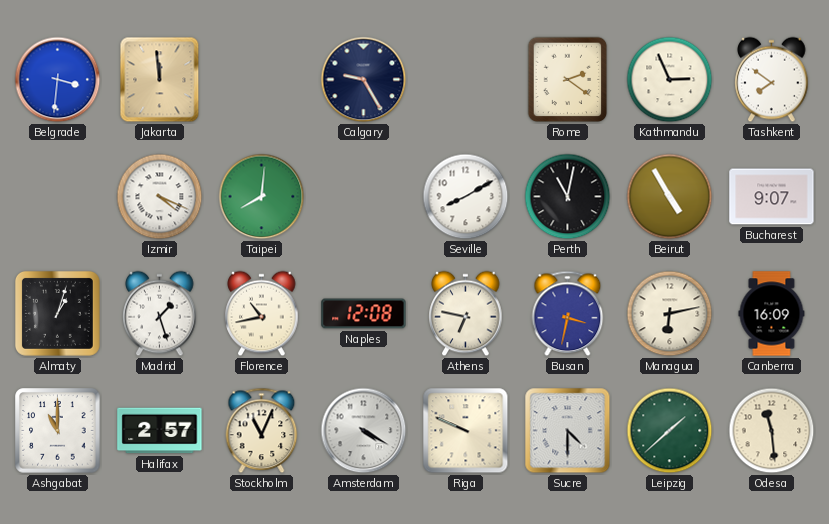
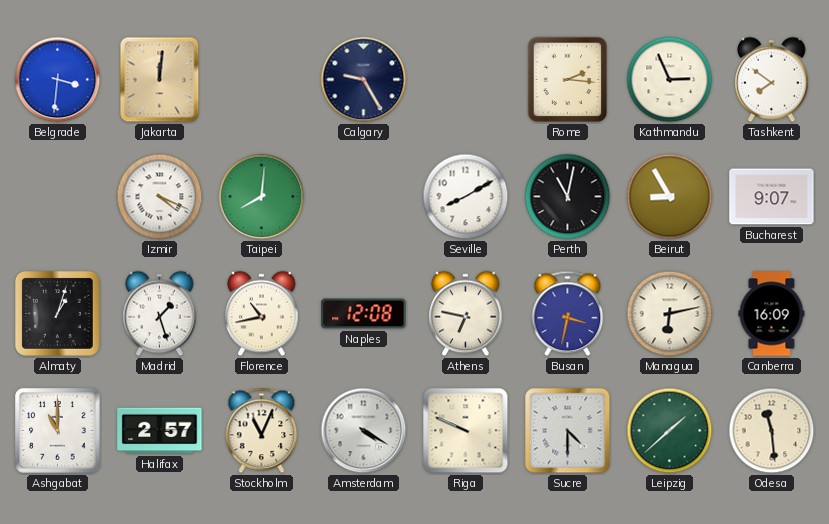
Jakarta: 11:59 -> 12:01 (160, 80)
Rome: 2:21 -> 2:16 (568, 80)
Beirut: 4:55 -> 8:55 (670, 197)
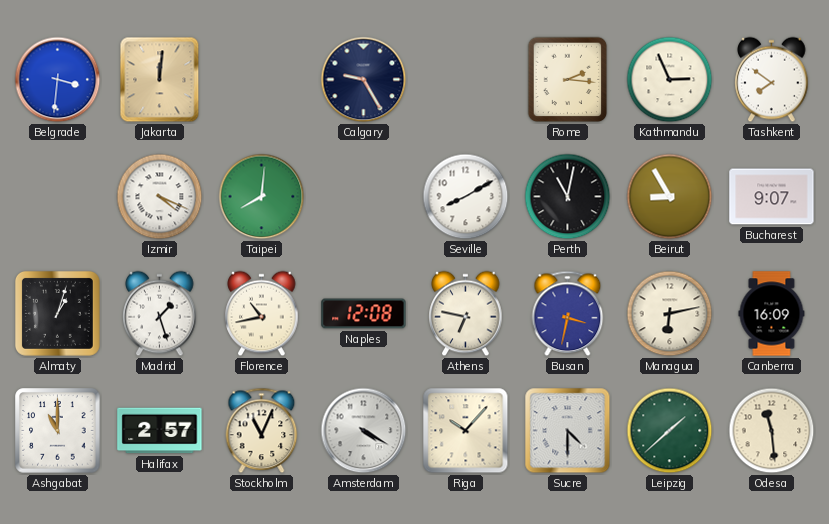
Riga: 9:49 -> 10:07 (466, 431)
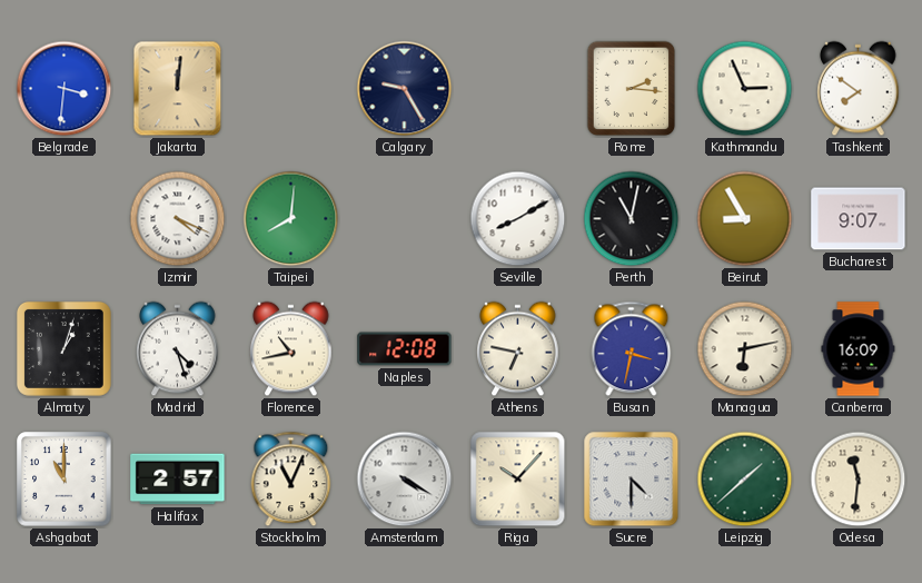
Madrid: 1:27 -> 4:27 (178, 349)
Odesa: 11:29 -> 11:31 (859, 480)
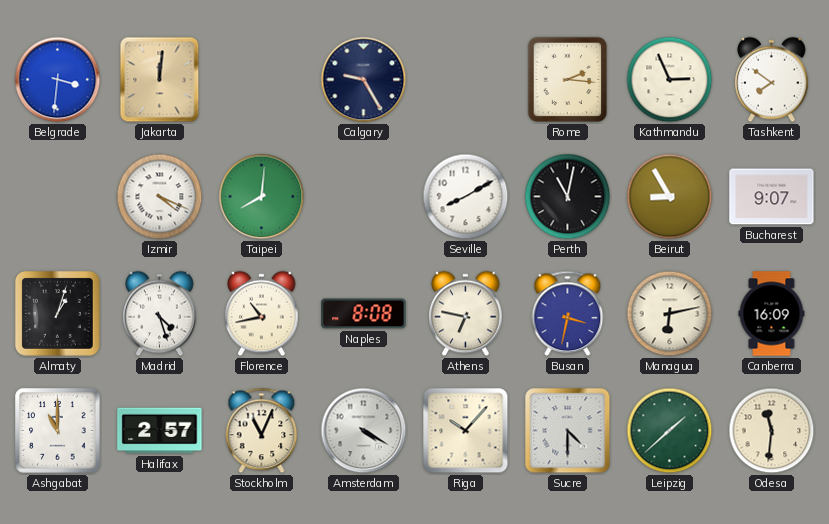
Naples: 12:08 -> 8:08 (364, 314)
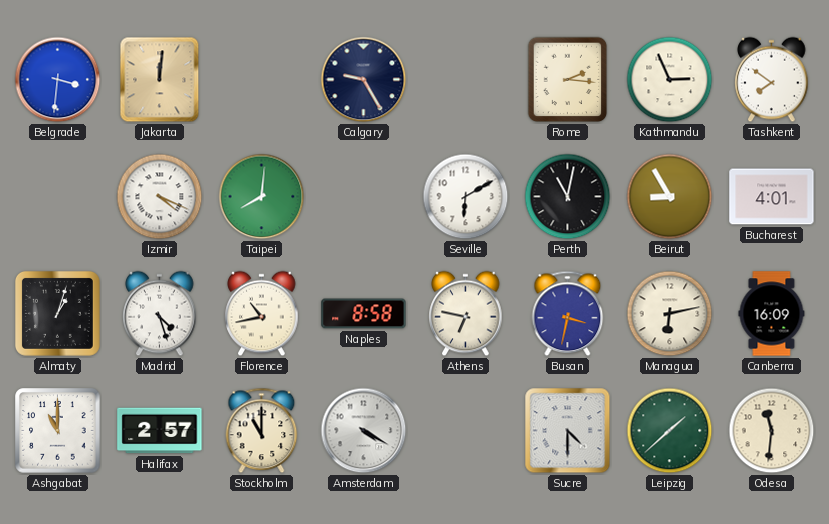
Seville: 8:10 -> 6:10 (466, 197)
Bucharest: 9:07 -> 4:01 (772, 197)
Naples: 8:08 -> 8:58 (364, 314)
Stockholm: 11:04 -> 11:00 (262, 431)
Riga: 10:07 -> none (466, 431)
